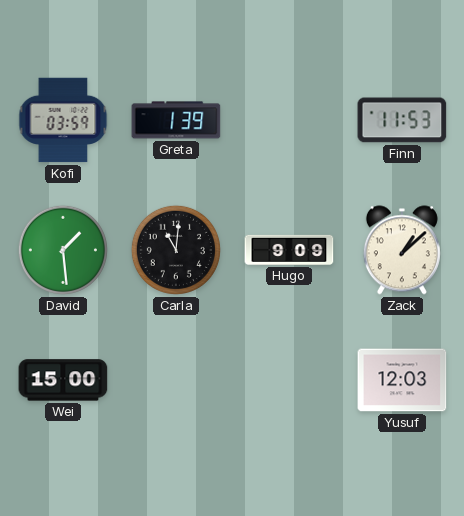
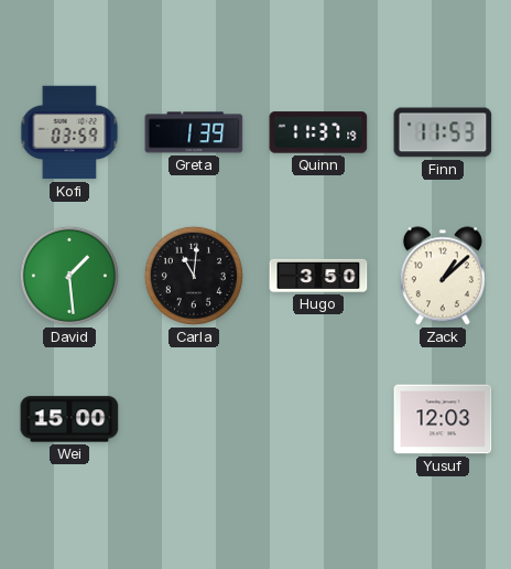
Quinn: none -> 11:37 (318, 132)
Hugo: 9:09 -> 3:50 (318, 276)
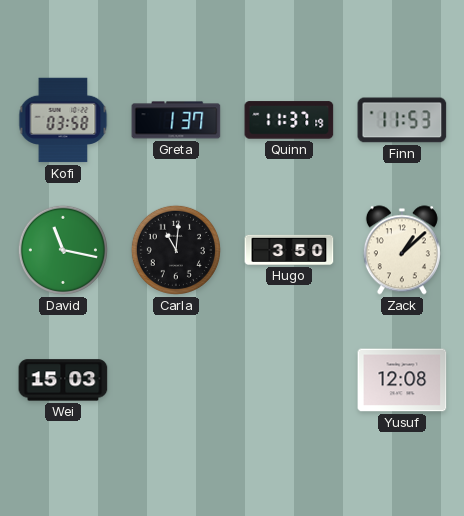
Kofi: 03:59 -> 03:58 (63, 120)
Greta: 1:39 -> 1:37 (176, 120)
David: 1:29 -> 11:17 (63, 250)
Wei: 15:00 -> 15:03 (63, 380)
Yusuf: 12:03 -> 12:08 (402, 380)
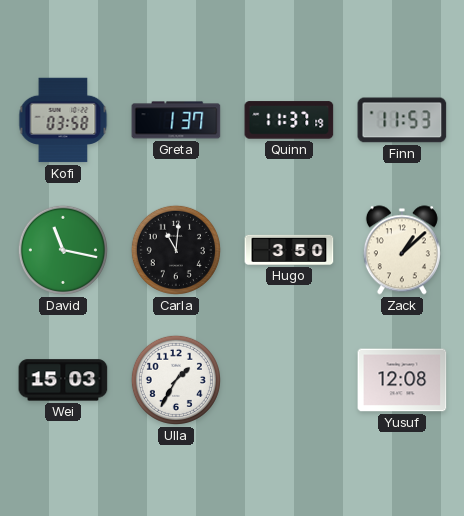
Ulla: none -> 1:35 (176, 380)
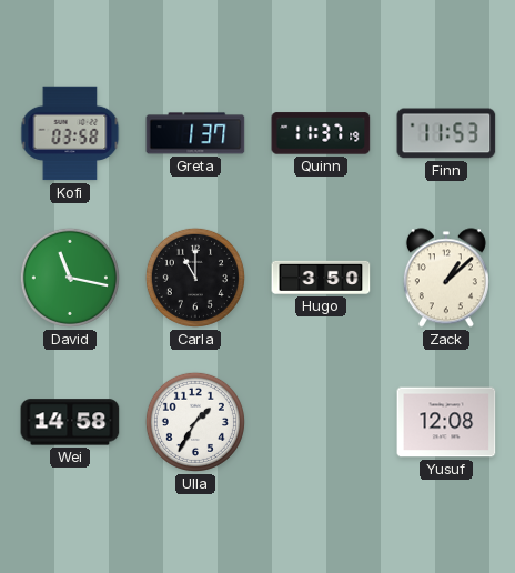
Carla: 11:01 -> 11:00 (195, 278)
Wei: 15:03 -> 14:58 (70, 422)
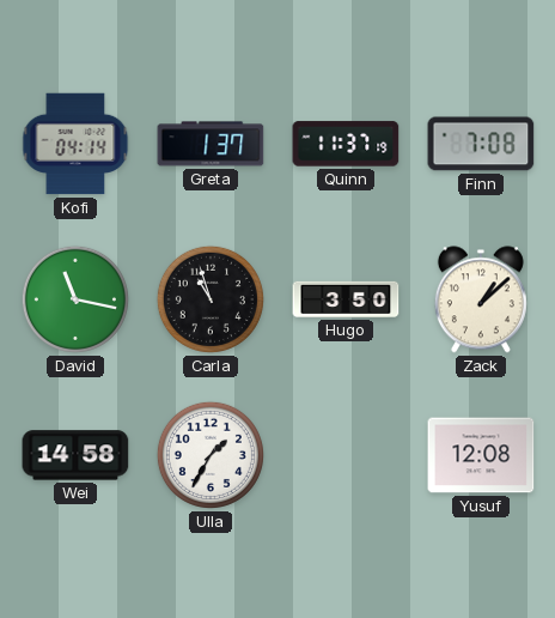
Kofi: 03:58 -> 04:14 (75, 144)
Finn: 11:53 -> 7:08 (481, 144)
Carla: 11:00 -> 10:57 (211, 299)
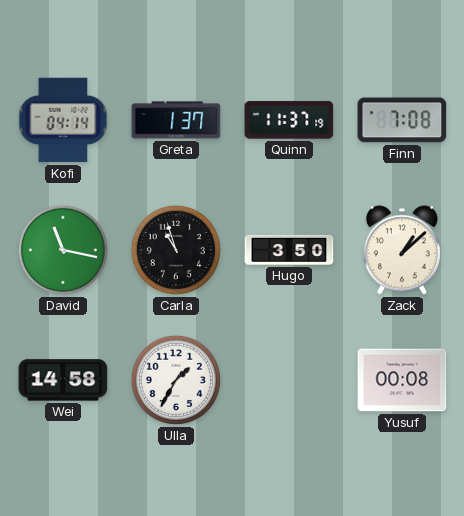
Yusuf: 12:08 -> 00:08 (402, 380)
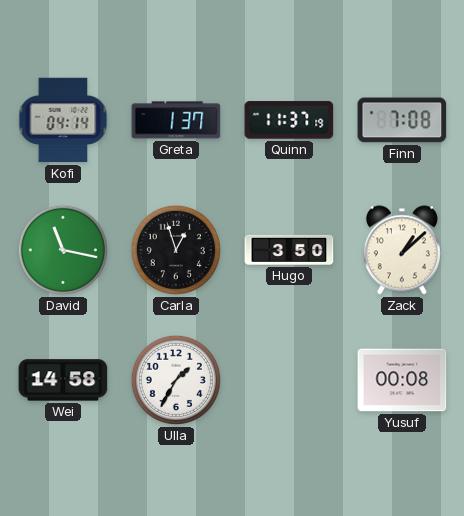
Carla: 10:57 -> 12:57 (176, 250)
